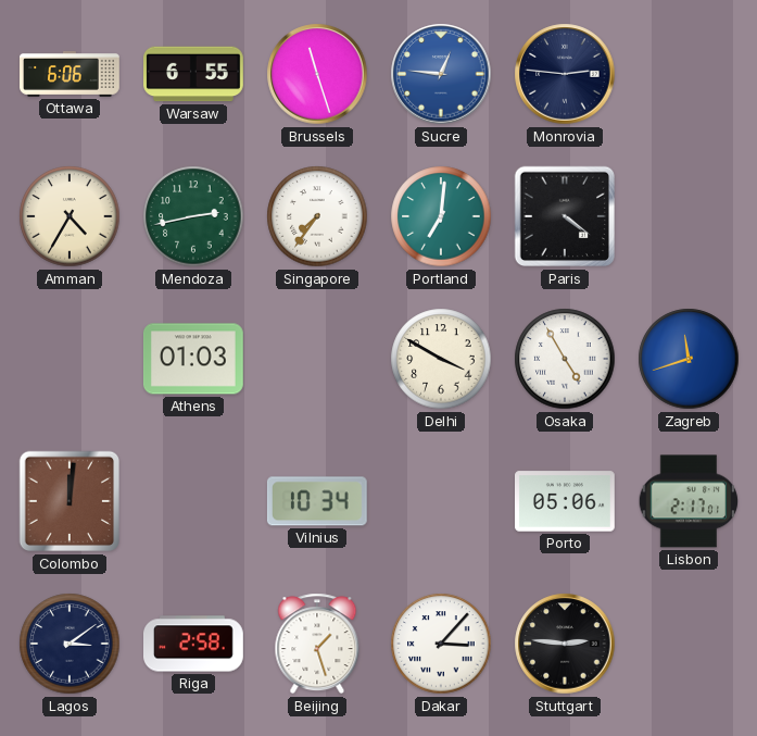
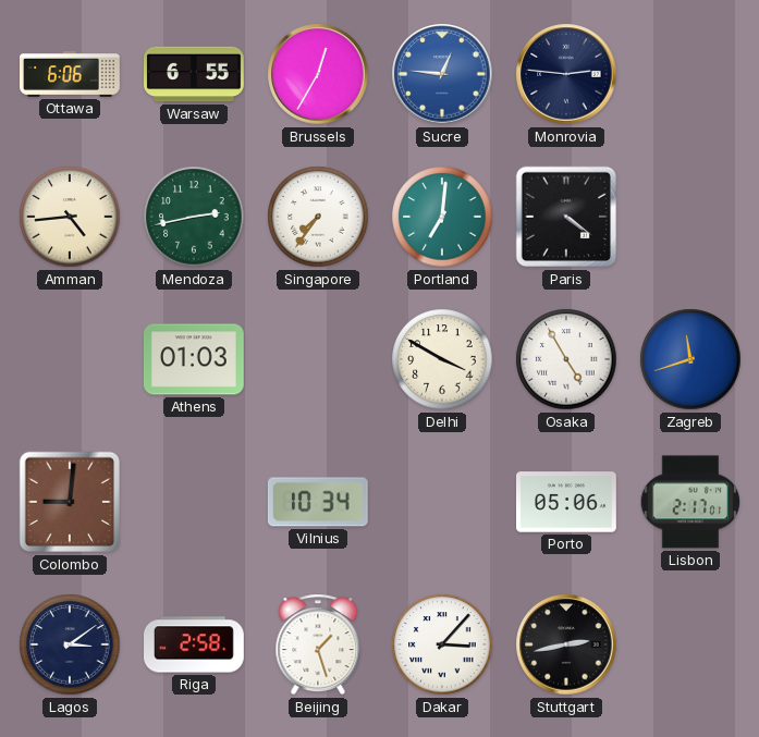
Brussels: 11:27 -> 12:35 (318, 74)
Amman: 4:35 -> 4:44 (70, 217)
Colombo: 12:01 -> 9:01 (70, 502)
Stuttgart: 2:46 -> 2:43 (566, 644)
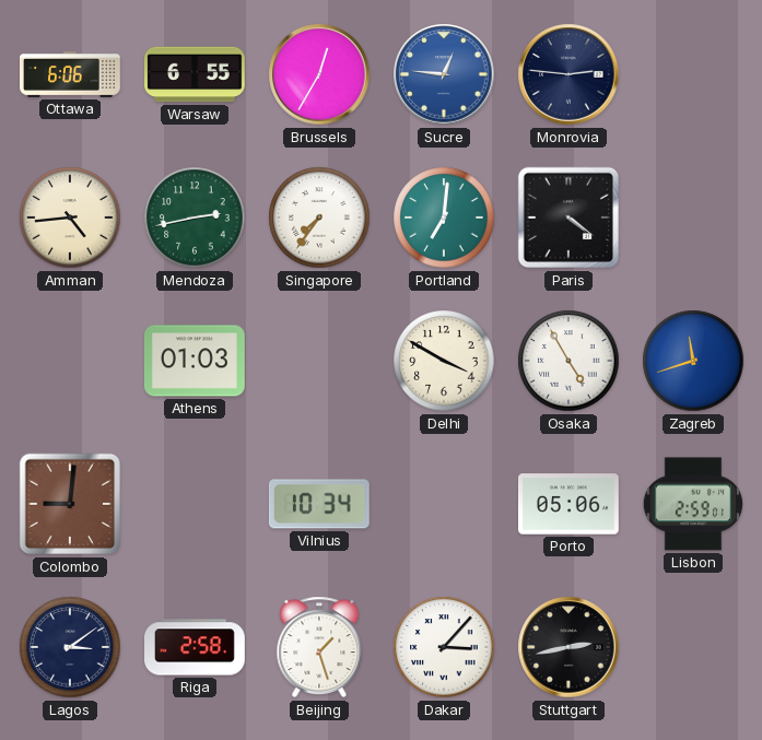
Lisbon: 2:17 -> 2:59 (693, 504)
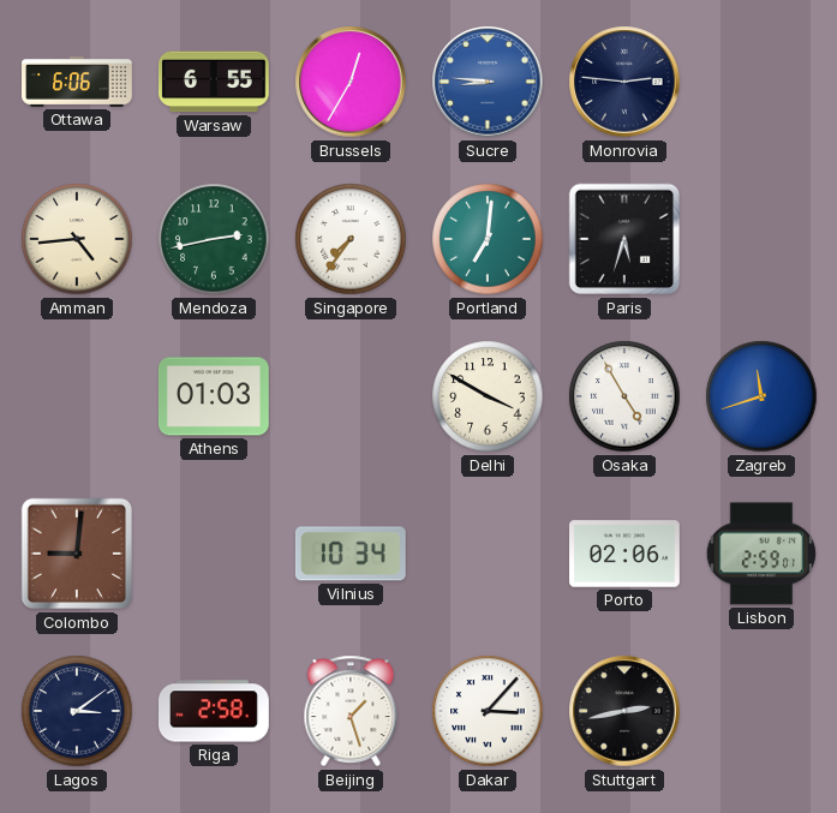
Sucre: 12:46 -> 8:46 (488, 82)
Paris: 4:21 -> 5:33 (624, 239)
Porto: 05:06 -> 02:06 (626, 554)
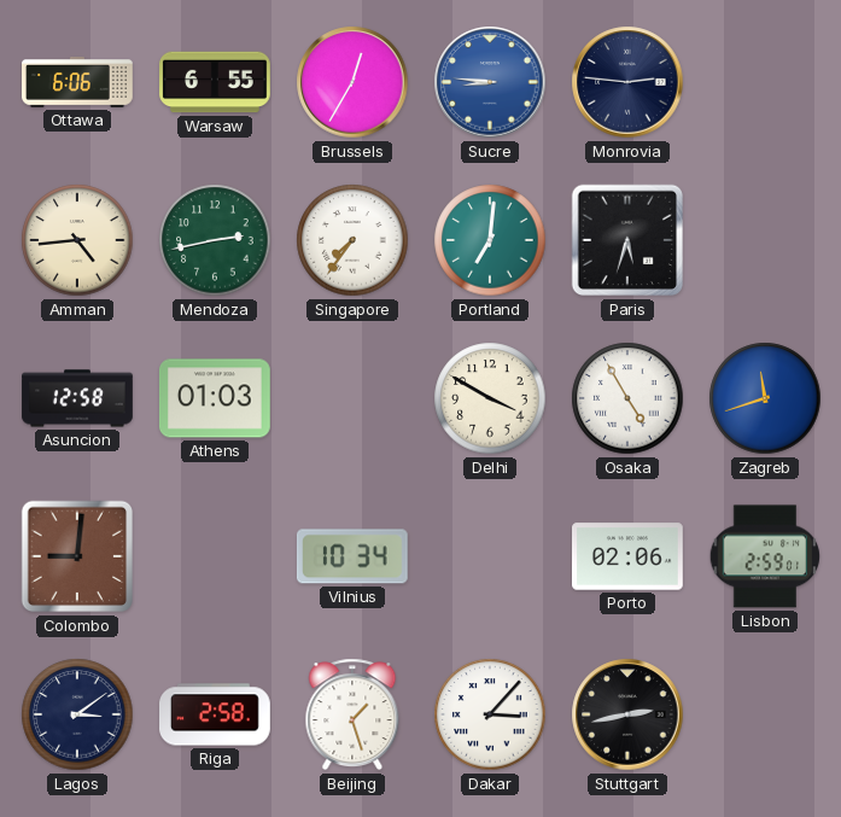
Asuncion: none -> 12:58 (77, 398)
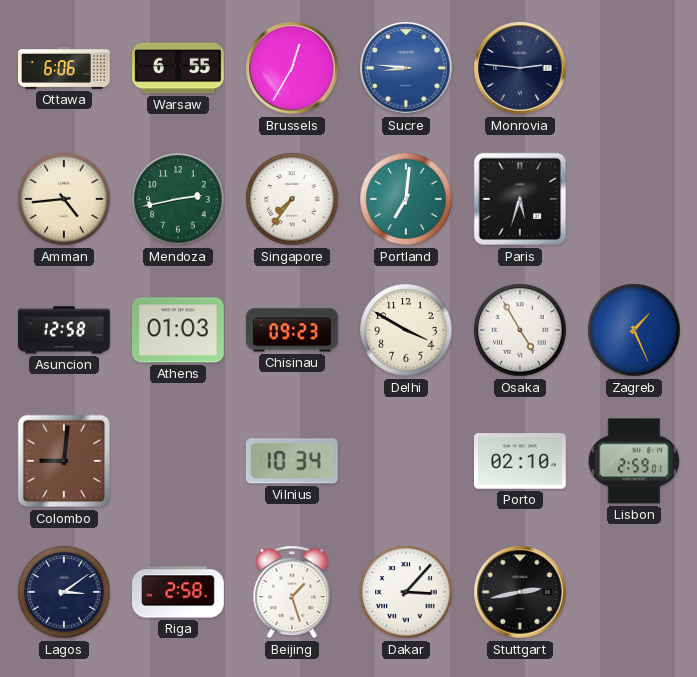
Chisinau: none -> 09:23 (293, 330)
Zagreb: 11:42 -> 1:26 (634, 330)
Porto: 02:06 -> 02:10 (521, 461)
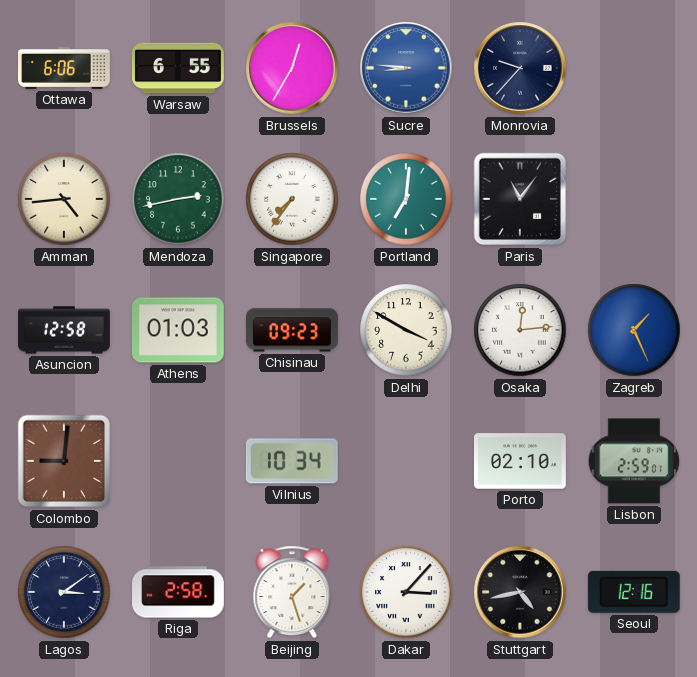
Monrovia: 2:46 -> 9:37 (520, 68)
Paris: 5:33 -> 11:06 (520, 199)
Osaka: 4:55 -> 12:14 (520, 330)
Stuttgart: 2:43 -> 4:43 (520, 592)
Seoul: none -> 12:16 (634, 592)
